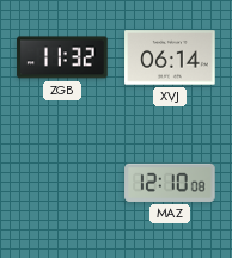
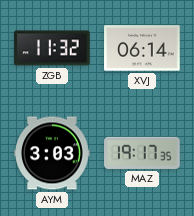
AYM: none -> 3:03 (52, 153)
MAZ: 12:10 -> 19:17 (142, 153)
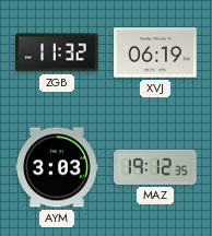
XVJ: 06:14 -> 06:19 (155, 52)
MAZ: 19:17 -> 19:12 (155, 167)
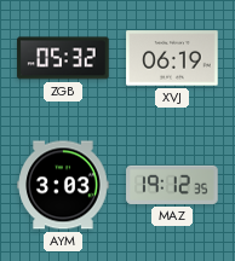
ZGB: 11:32 -> 05:32 (63, 58)
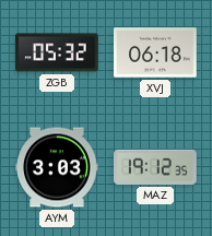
XVJ: 06:19 -> 06:18 (155, 52)
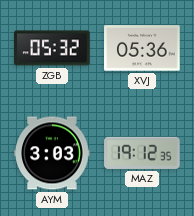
XVJ: 06:18 -> 05:36 (142, 48)
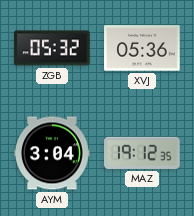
AYM: 3:03 -> 3:04 (52, 153)
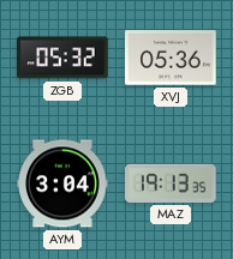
MAZ: 19:12 -> 19:13 (171, 183)
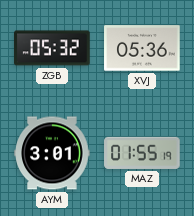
AYM: 3:04 -> 3:01 (52, 153)
MAZ: 19:13 -> 01:55 (142, 153)
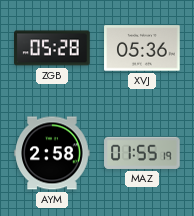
ZGB: 05:32 -> 05:28 (52, 48)
AYM: 3:01 -> 2:58 (52, 153)
